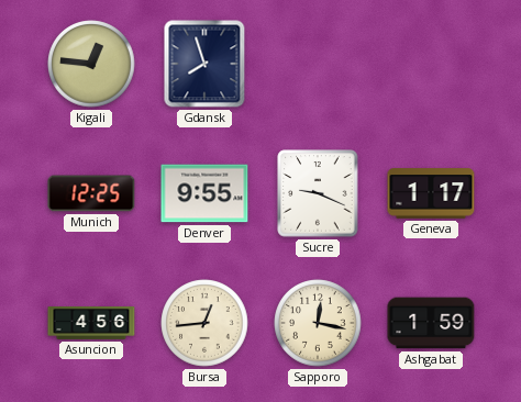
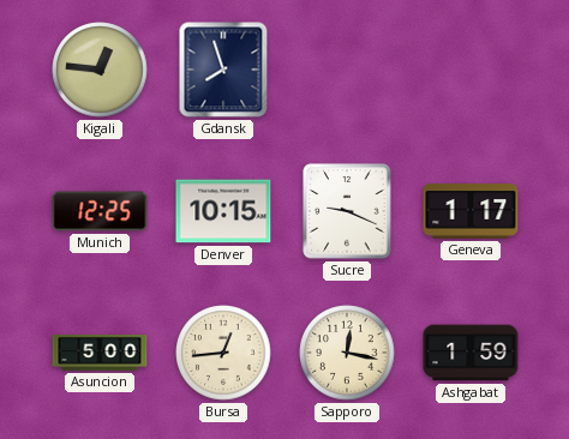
Denver: 9:55 -> 10:15 (223, 211)
Asuncion: 4:56 -> 5:00 (100, 354)
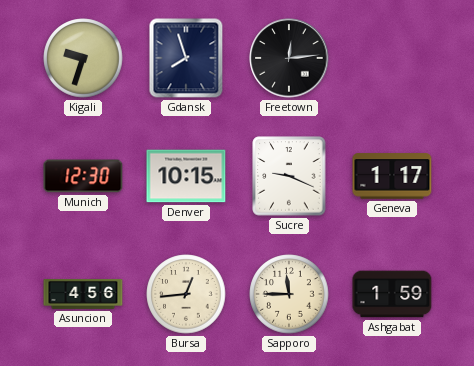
Kigali: 12:46 -> 9:33 (83, 58)
Freetown: none -> 12:14 (289, 58)
Munich: 12:25 -> 12:30 (83, 176)
Asuncion: 5:00 -> 4:56 (83, 295)
Sapporo: 12:17 -> 11:45 (289, 294)
